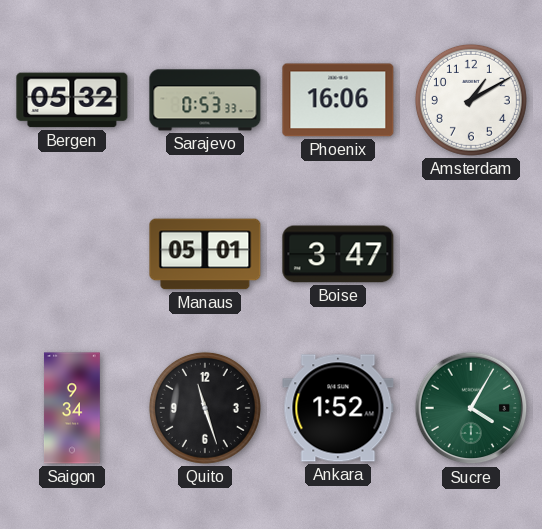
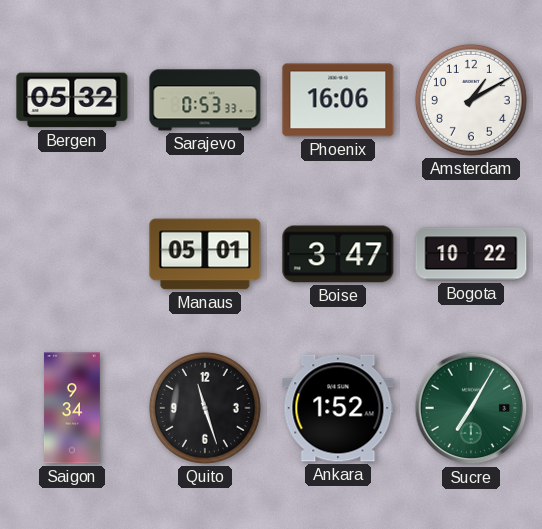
Bogota: none -> 10:22 (471, 254)
Sucre: 4:05 -> 7:05 (471, 408)
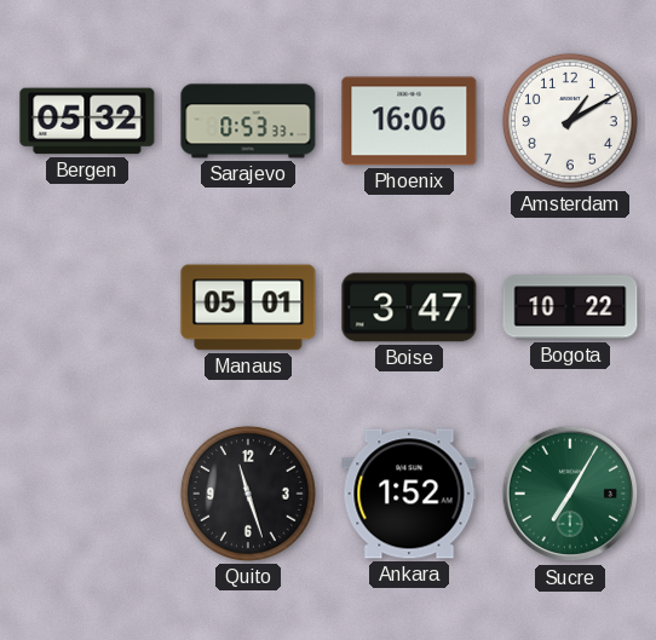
Saigon: 9:34 -> none (72, 408)
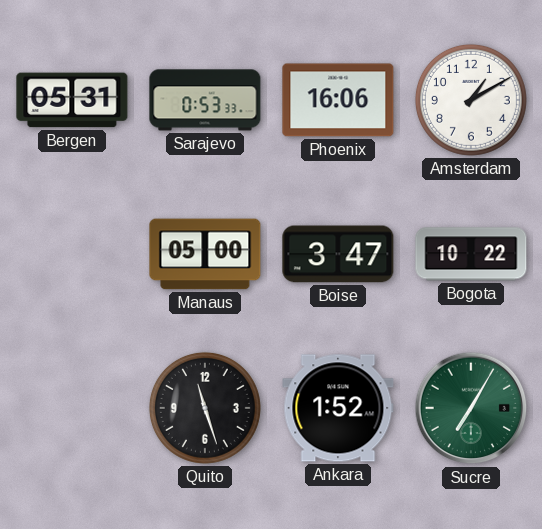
Bergen: 05:32 -> 05:31 (72, 100)
Manaus: 05:01 -> 05:00 (205, 254)
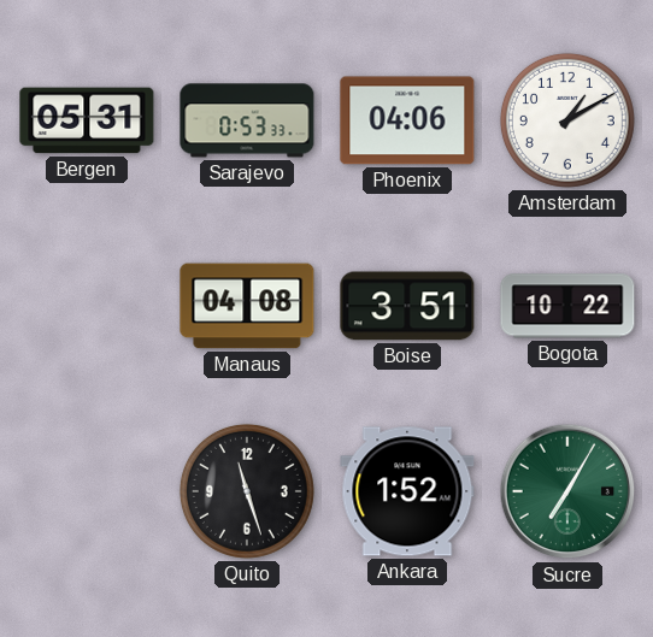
Phoenix: 16:06 -> 04:06 (407, 120)
Manaus: 05:00 -> 04:08 (247, 306)
Boise: 3:47 -> 3:51 (407, 306)
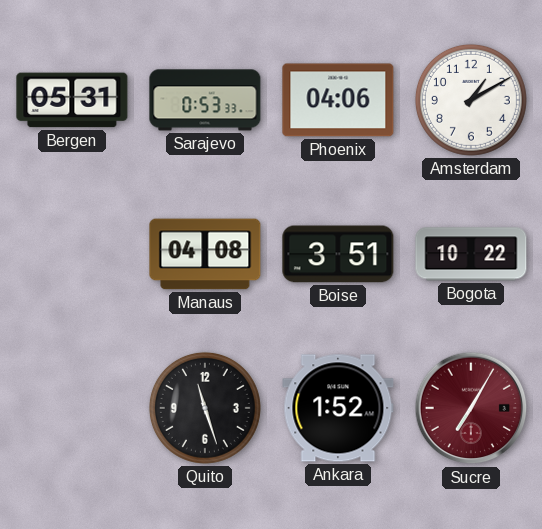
Sucre dial: green -> burgundy (471, 408)
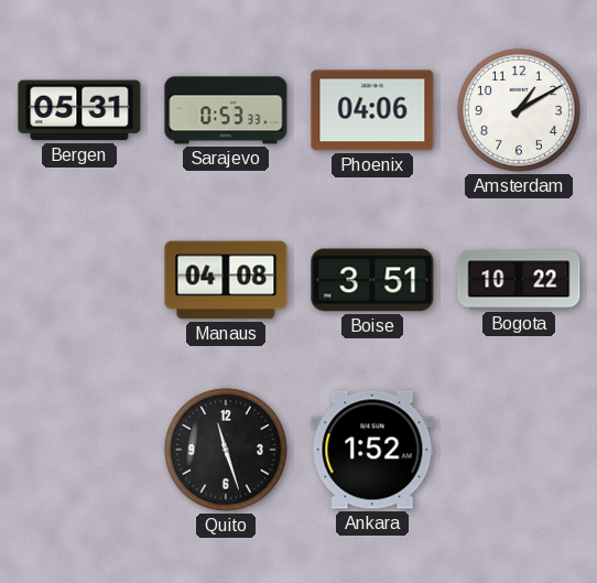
Sucre: 7:05 -> none (471, 408)
